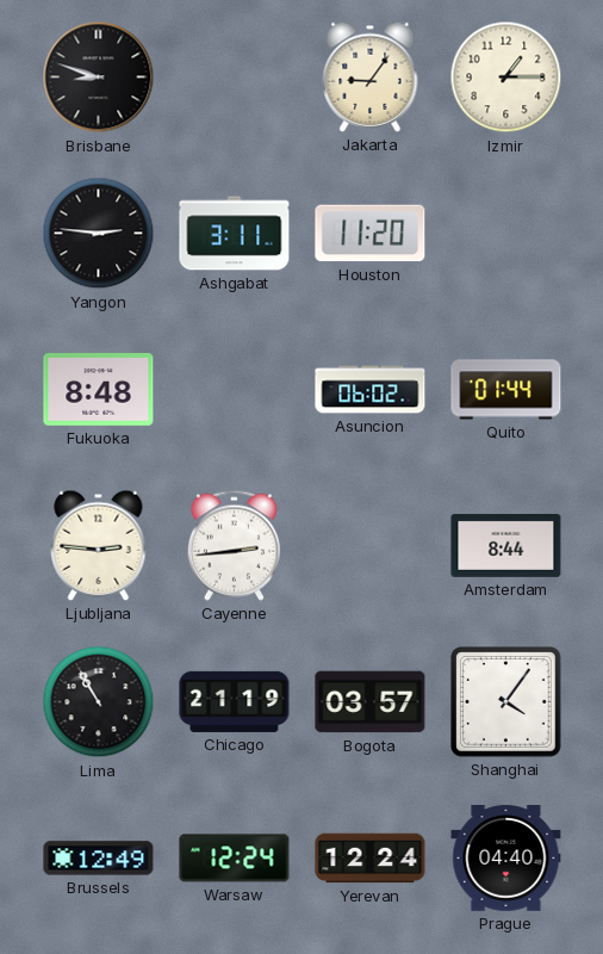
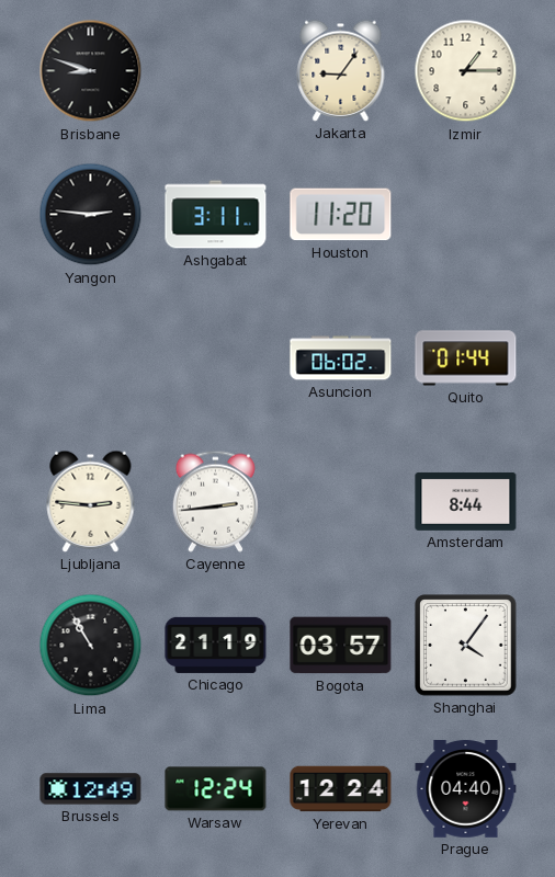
Fukuoka: 8:48 -> none (99, 390)
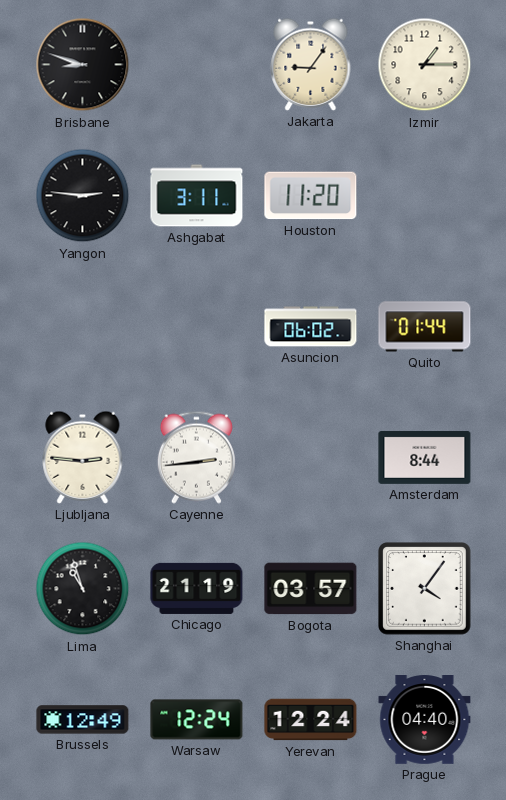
Lima: 10:55 -> 10:57 (83, 589)
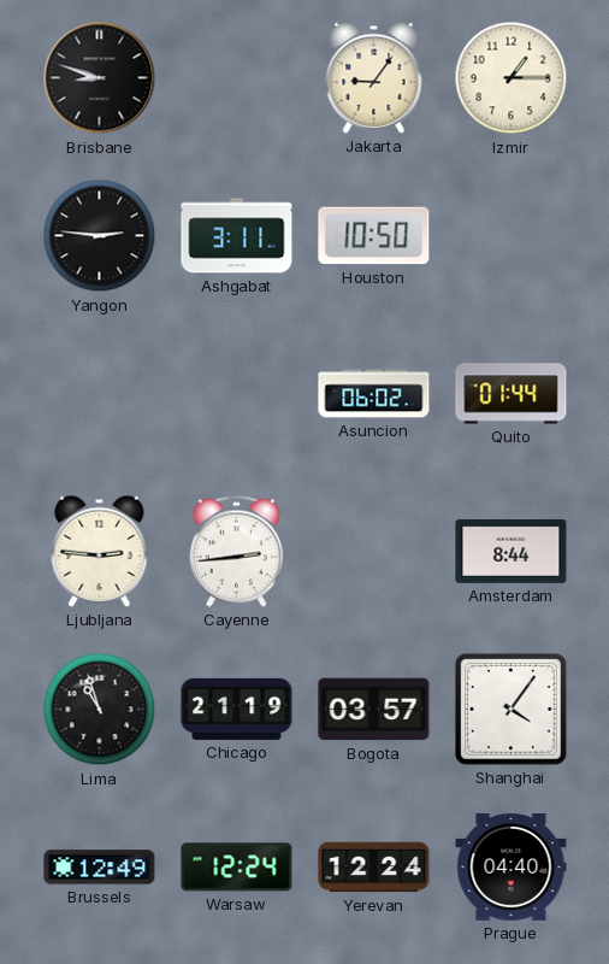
Houston: 11:20 -> 10:50 (374, 236)
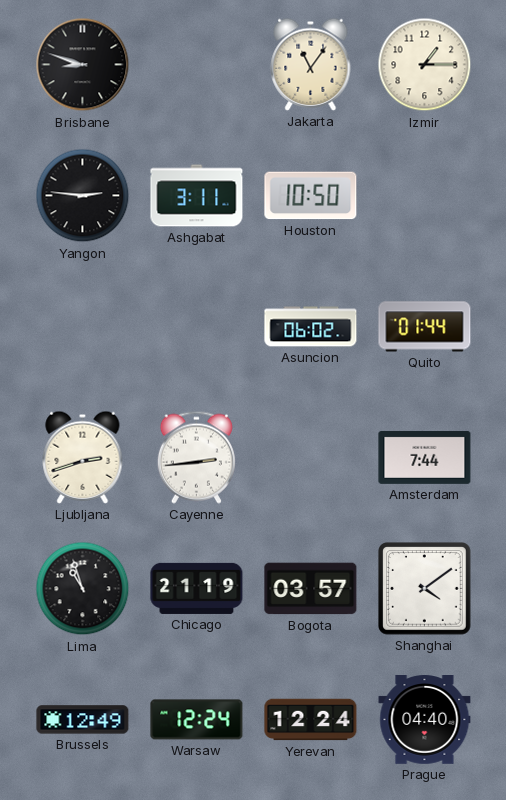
Jakarta: 9:06 -> 11:06 (311, 64)
Ljubljana: 2:46 -> 2:42 (83, 457)
Amsterdam: 8:44 -> 7:44 (425, 457)
Shanghai: 4:06 -> 4:09 (425, 589)
